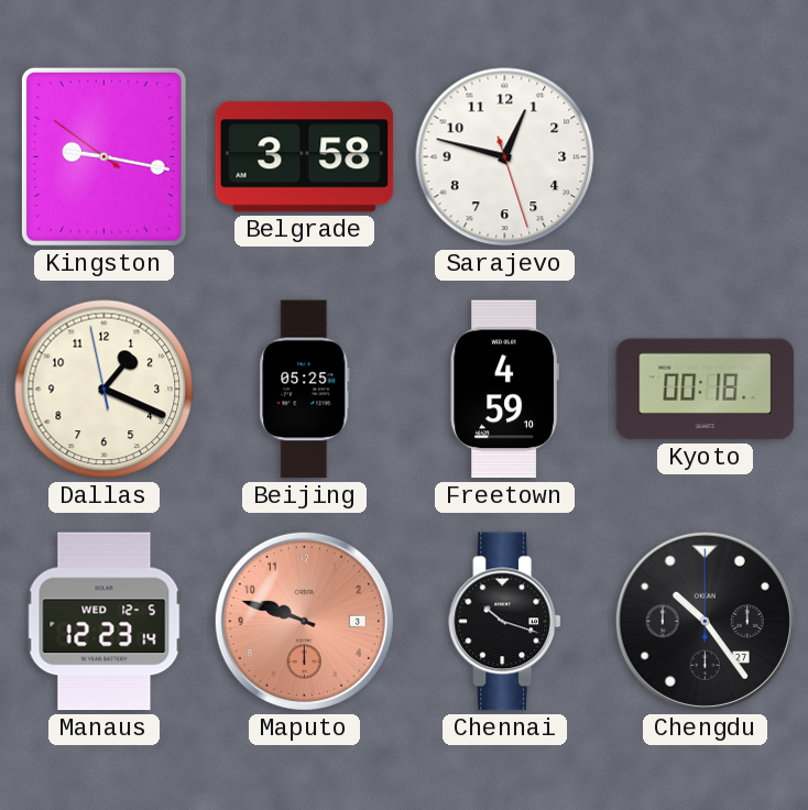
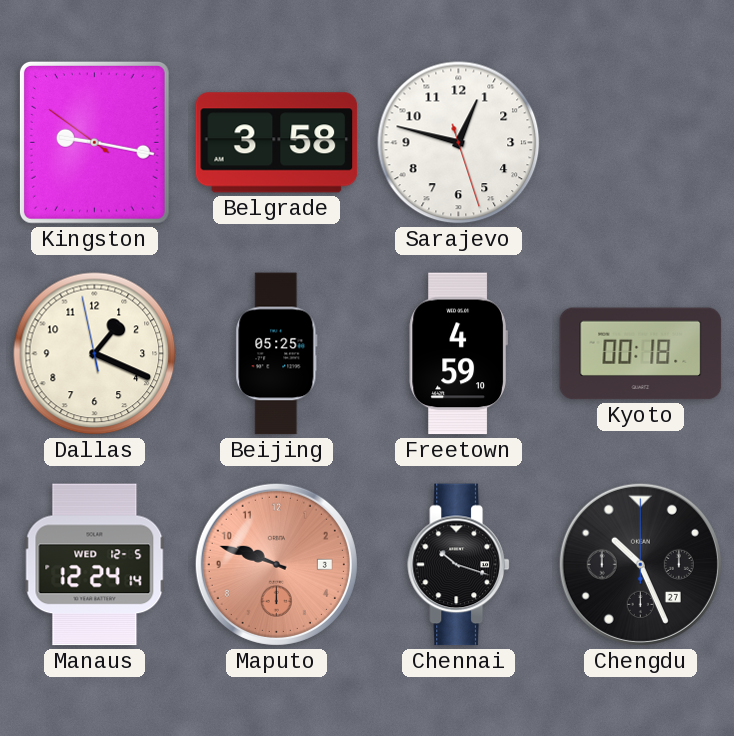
Manaus: 12:23 -> 12:24 (95, 565)
Chengdu: 10:24 -> 10:26 (640, 564)
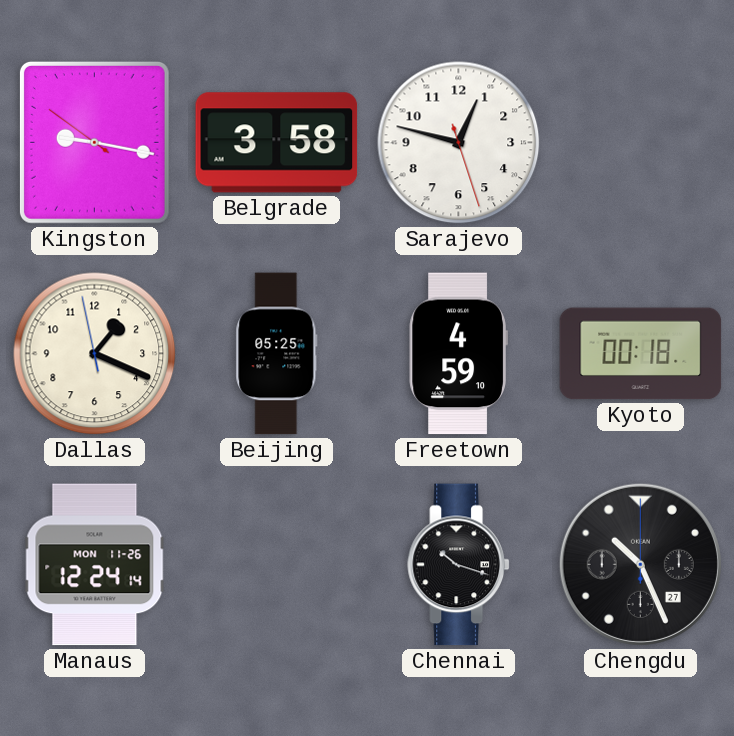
Manaus date: WED 12-5 -> MON 11-26 (95, 565)
Maputo: 9:48 -> none (276, 564)
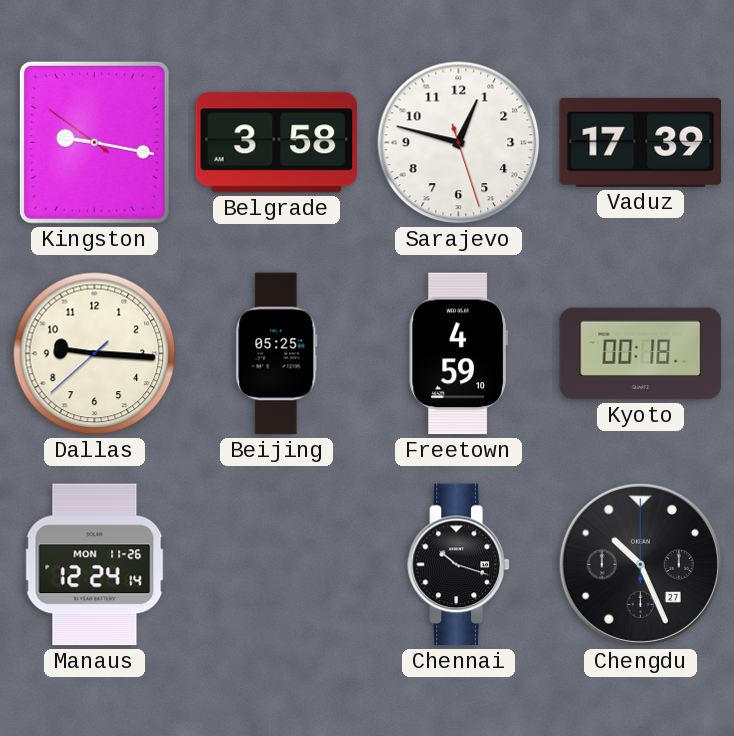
Vaduz: none -> 17:39 (641, 142)
Dallas: 1:18 -> 9:15 (95, 354)
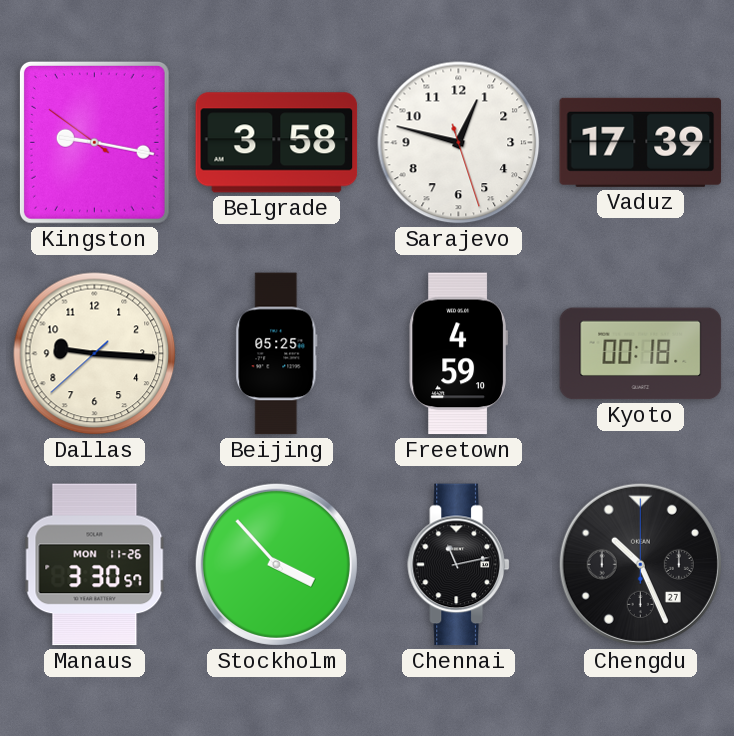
Manaus: 12:24 -> 3:30 (95, 565)
Stockholm: none -> 3:53 (276, 564)
Chennai: 10:18 -> 11:13 (459, 565)
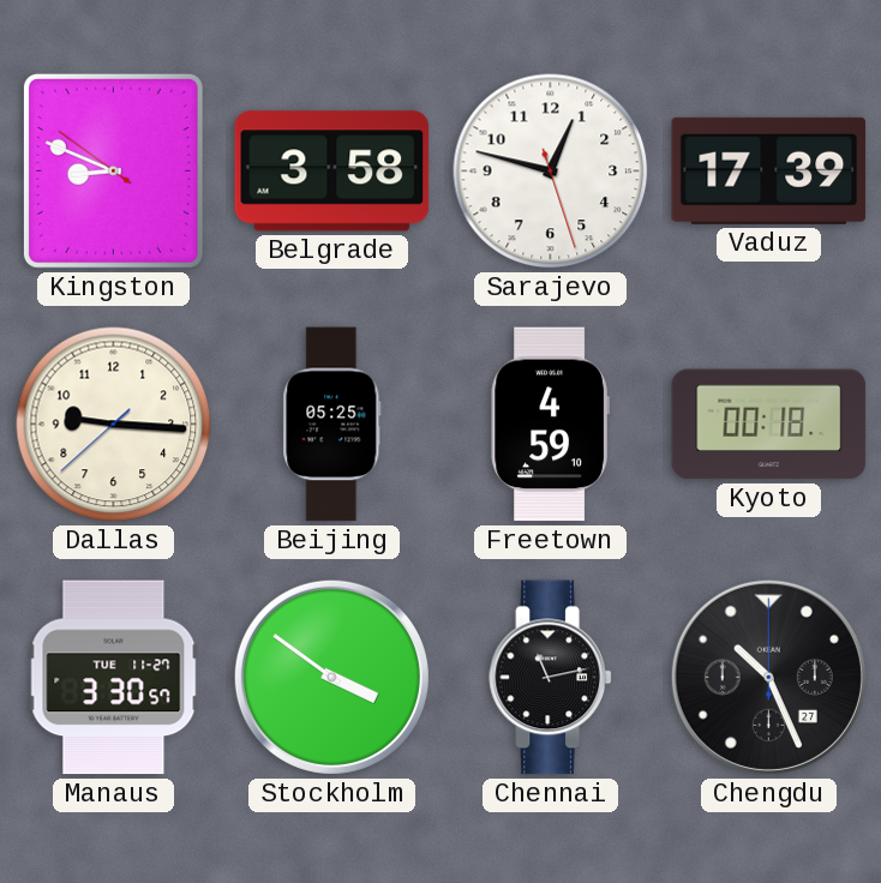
Kingston: 9:16 -> 8:48 (113, 170)
Manaus date: MON 11-26 -> TUE 11-27 (114, 678)
Stockholm: 3:53 -> 3:51 (331, 677)
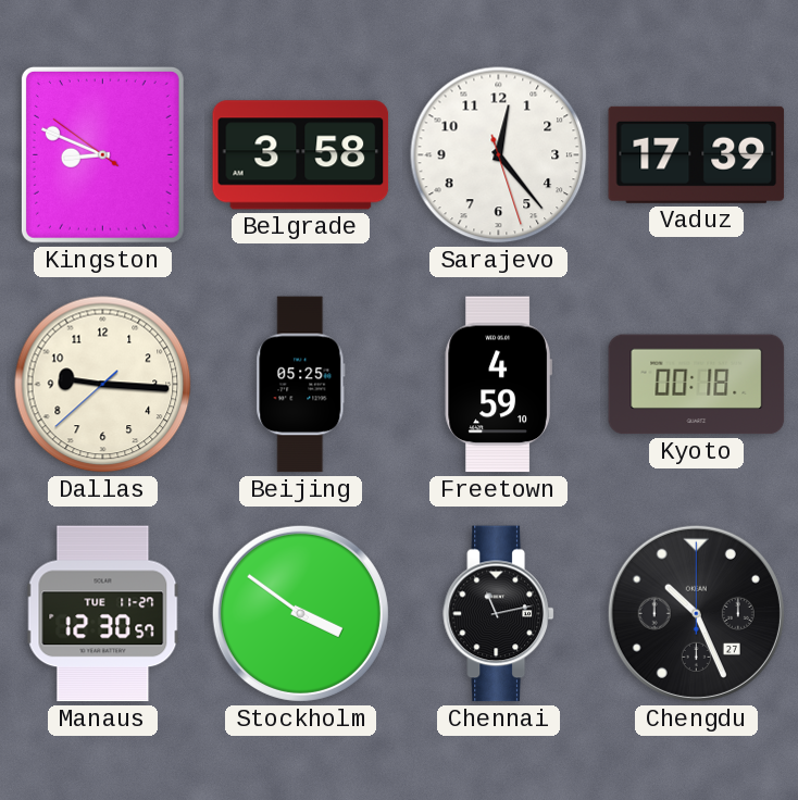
Sarajevo: 12:47 -> 12:23 (499, 155)
Manaus: 3:30 -> 12:30 (103, 614)
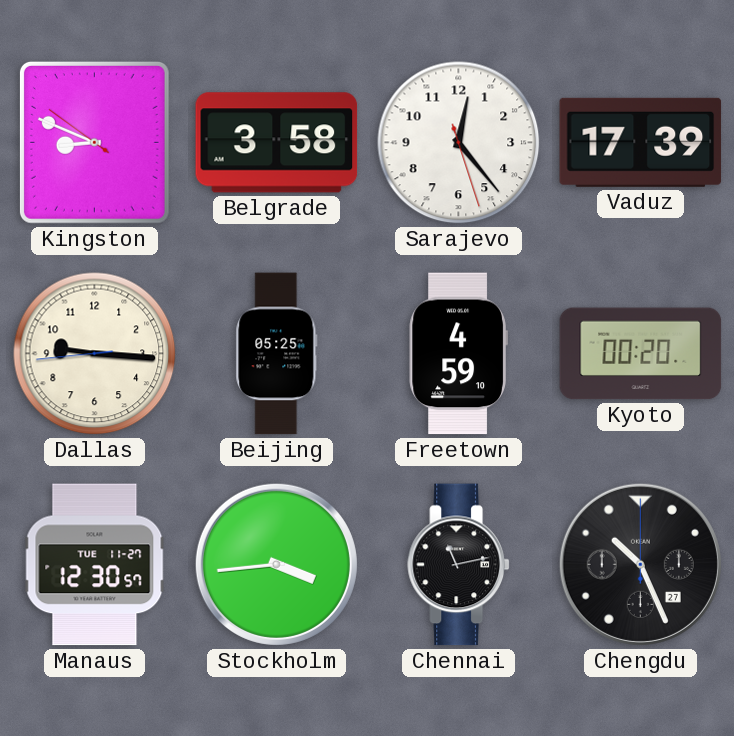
Dallas: 9:15:38 -> 9:15:44 (95, 354)
Kyoto: 00:18 -> 00:20 (641, 354)
Stockholm: 3:51 -> 3:44 (276, 564)
